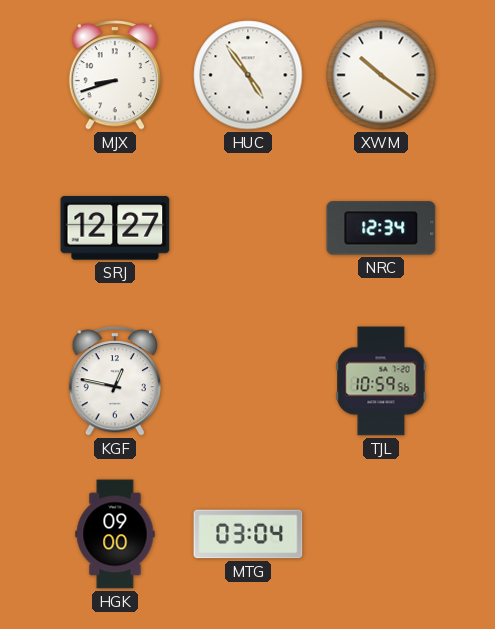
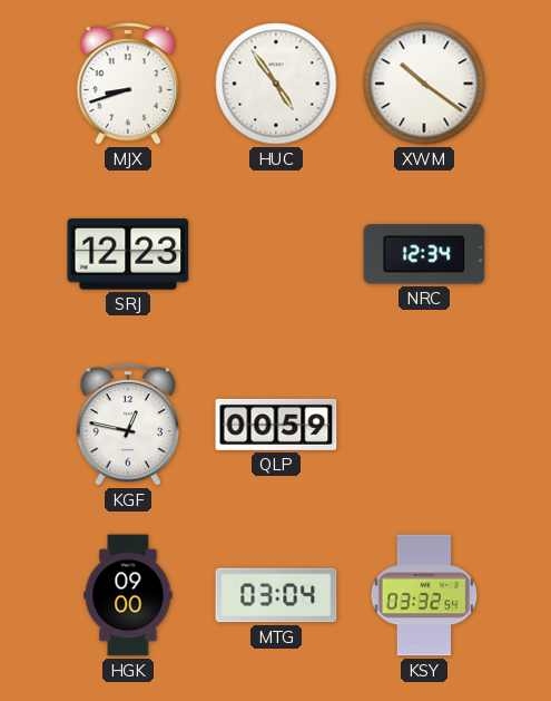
SRJ: 12:27 -> 12:23 (128, 254)
QLP: none -> 00:59 (276, 425)
TJL: 10:59 -> none (381, 381)
KSY: none -> 03:32 (424, 595)
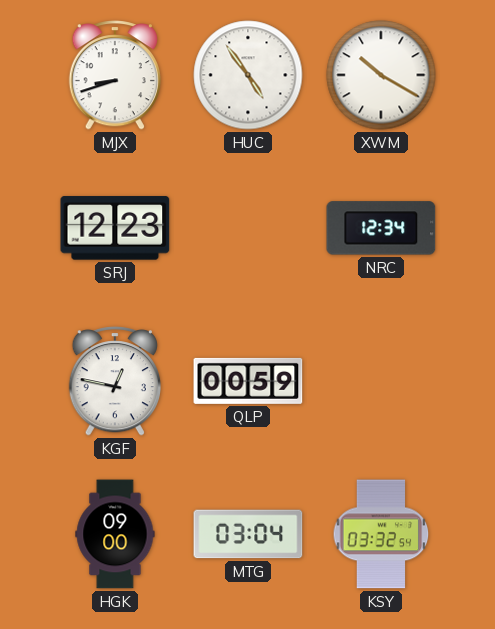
XWM: 10:21 -> 10:20 (381, 75)
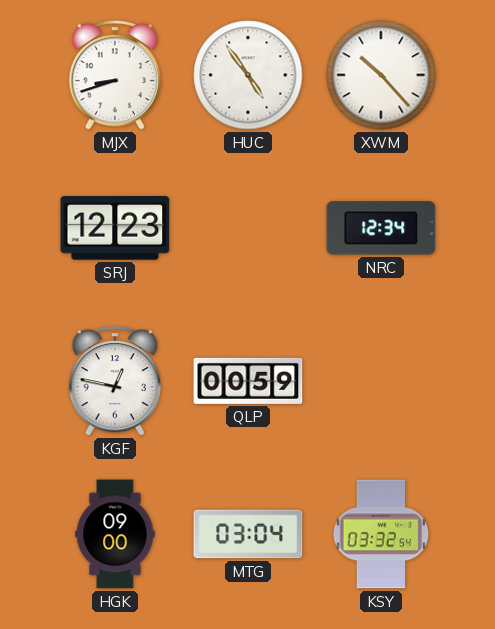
XWM: 10:20 -> 10:23 (381, 75)
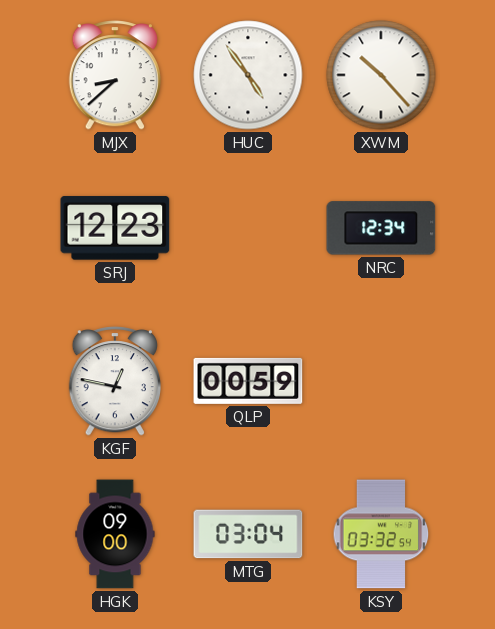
MJX: 8:42 -> 8:38 (114, 75)
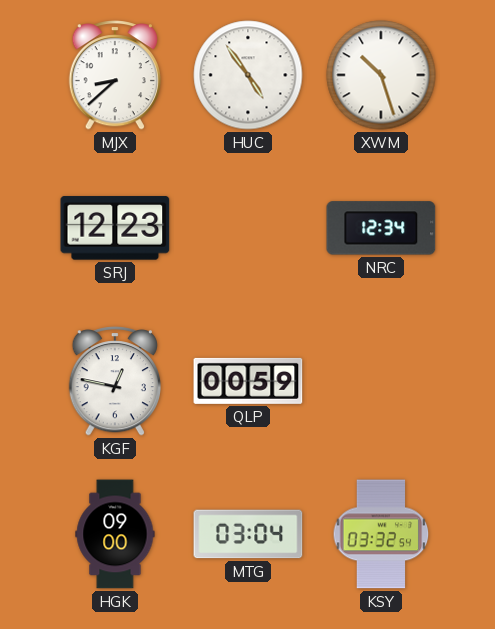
XWM: 10:23 -> 10:27 (381, 75)
